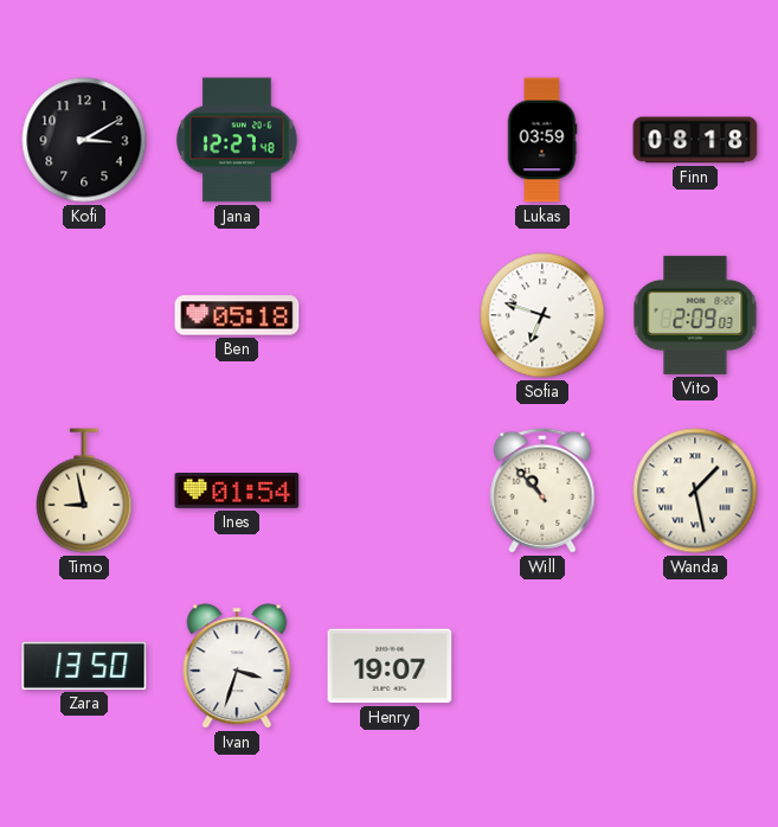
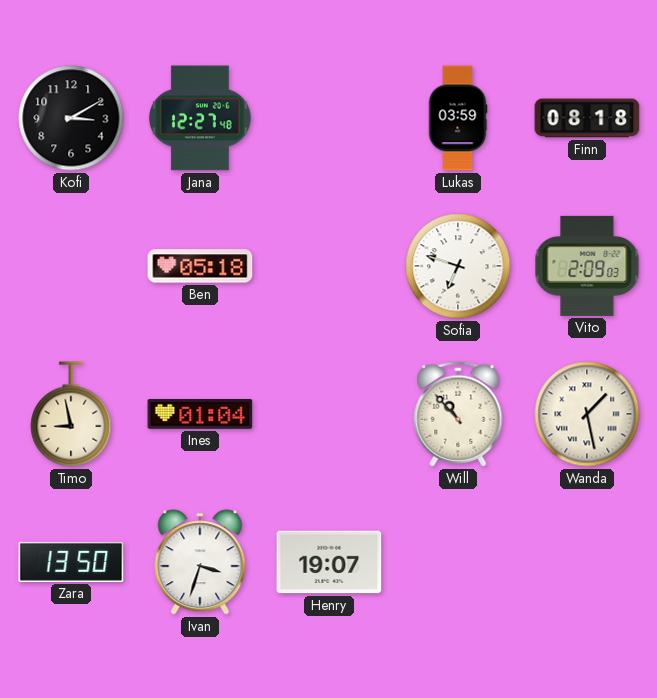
Ines: 01:54 -> 01:04 (200, 415)
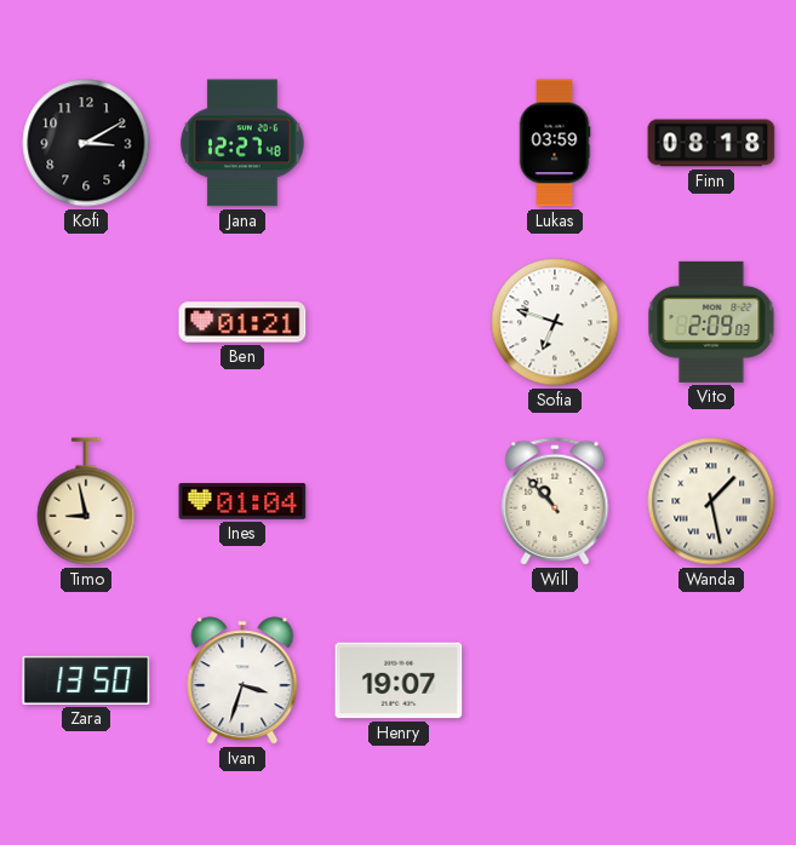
Ben: 05:18 -> 01:21 (242, 322)
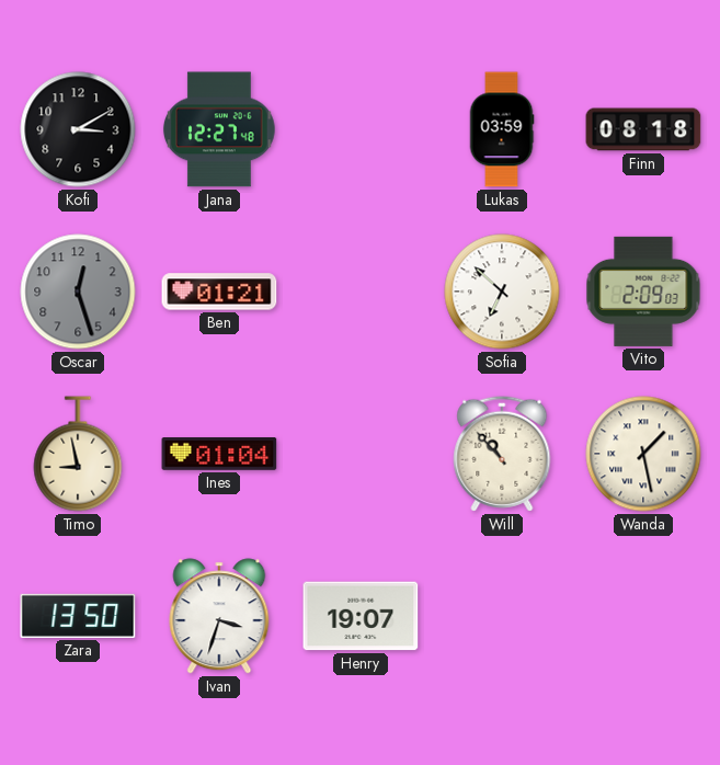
Oscar: none -> 12:27 (78, 292)
Sofia: 6:48 -> 6:52 (502, 292)
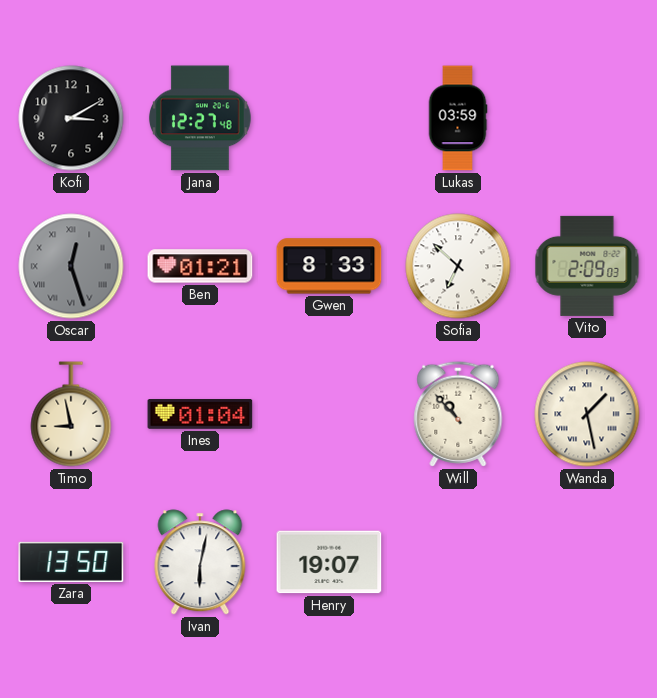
Finn: 08:18 -> none (643, 129)
Oscar numerals: Arabic -> Roman (71, 266)
Gwen: none -> 8:33 (329, 266)
Ivan: 3:33 -> 6:02 (200, 562)
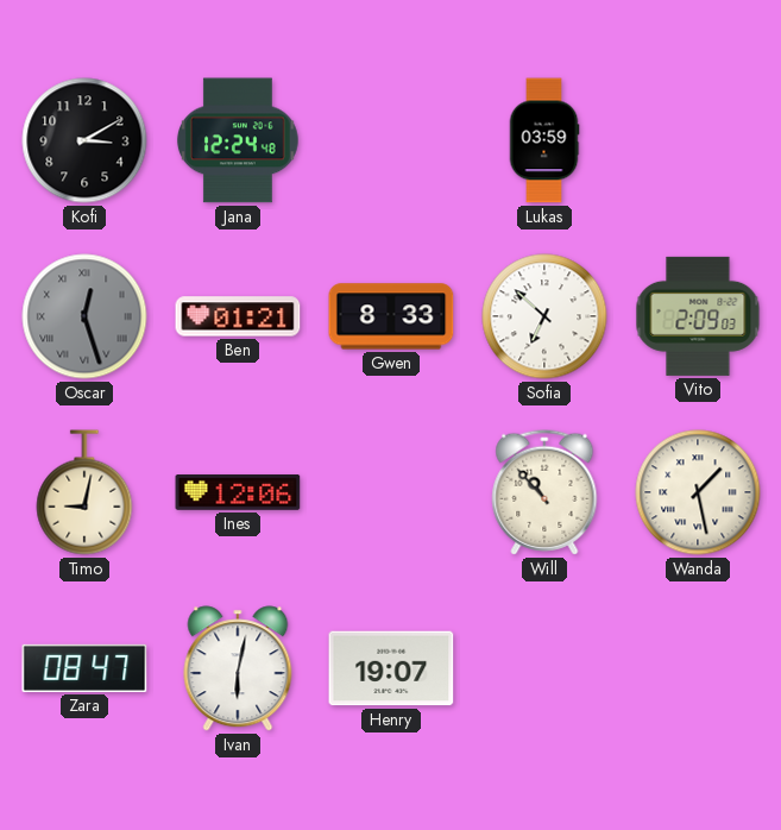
Jana: 12:27 -> 12:24 (238, 140)
Timo: 8:58 -> 9:02 (84, 492)
Ines: 01:04 -> 12:06 (238, 493)
Zara: 13:50 -> 08:47 (84, 668)
